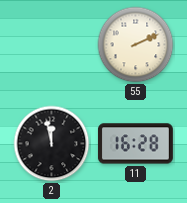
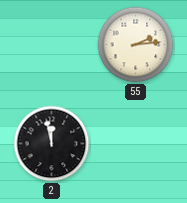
55: 2:11 -> 2:14 (136, 45)
11: 16:28 -> none (135, 144)
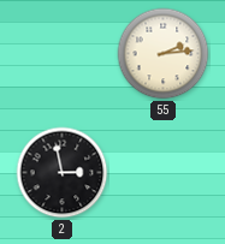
2: 11:58 -> 2:58 (63, 173)
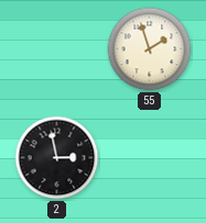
55: 2:14 -> 1:57 (150, 49)
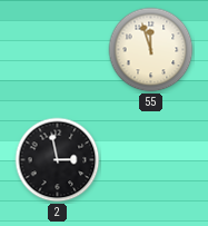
55: 1:57 -> 11:57 (151, 50)
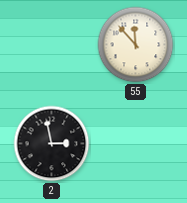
55: 11:57 -> 11:53 (136, 45)
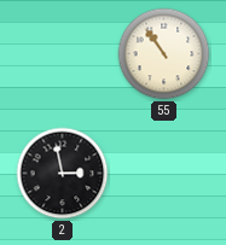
55: 11:53 -> 10:54 (164, 54)
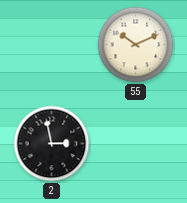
55: 10:54 -> 10:11 (136, 45)
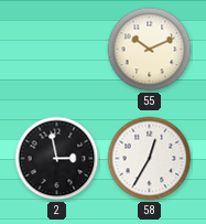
58: none -> 12:35 (150, 159)
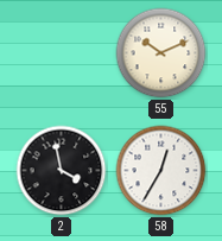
2: 2:58 -> 3:58 (62, 171)
